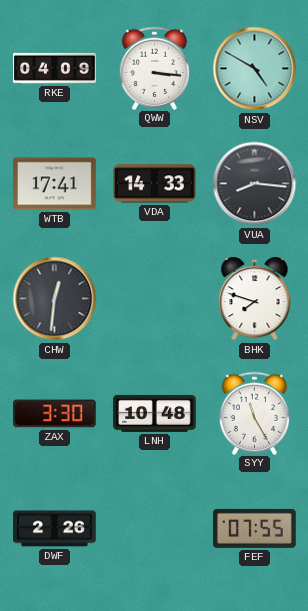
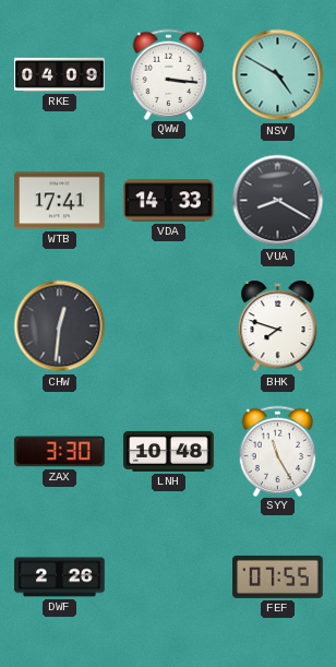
VUA: 8:16 -> 8:20 (278, 201)
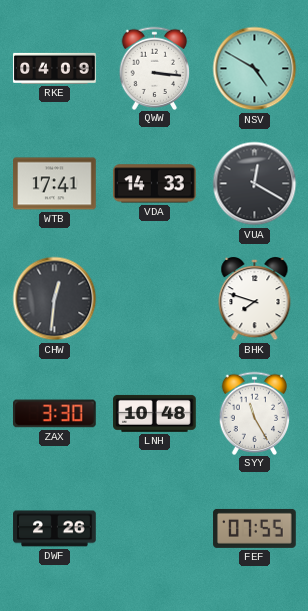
VUA: 8:20 -> 12:20 (255, 184)
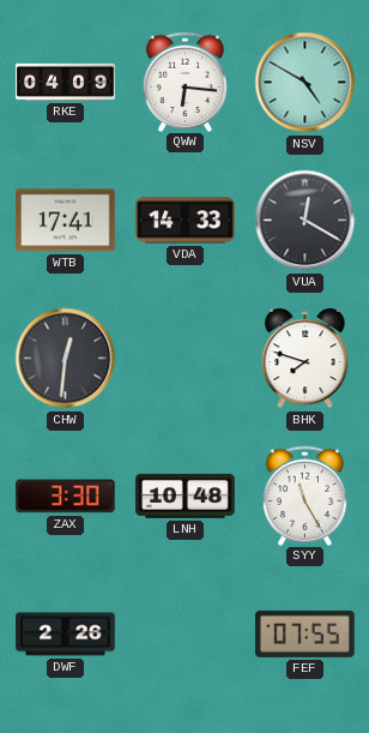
QWW: 3:16 -> 6:16 (186, 82)
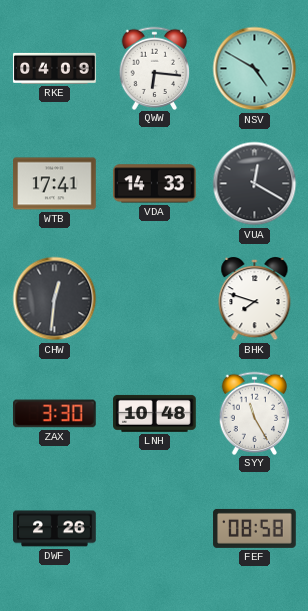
FEF: 07:55 -> 08:58 (255, 528)
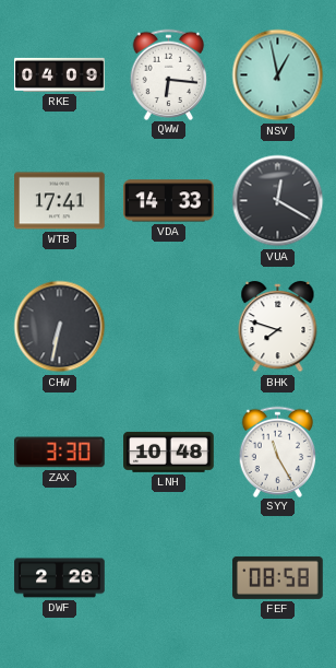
NSV: 4:50 -> 12:58 (278, 75)
CHW: 12:31 -> 6:32 (60, 327)
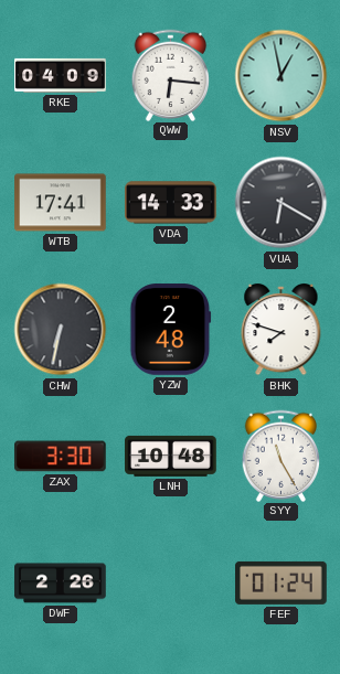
VUA: 12:20 -> 6:20 (281, 203)
YZW: none -> 2:48 (171, 330)
FEF: 08:58 -> 01:24 (281, 582)
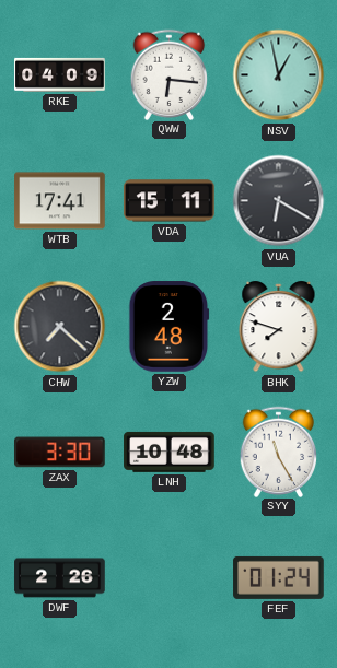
VDA: 14:33 -> 15:11 (170, 201)
CHW: 6:32 -> 7:22 (60, 327)
